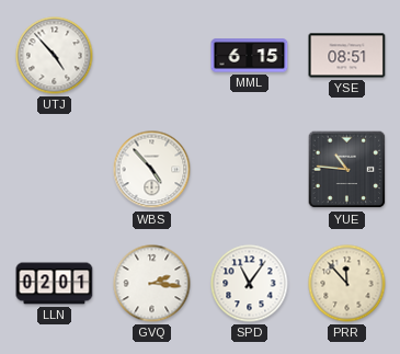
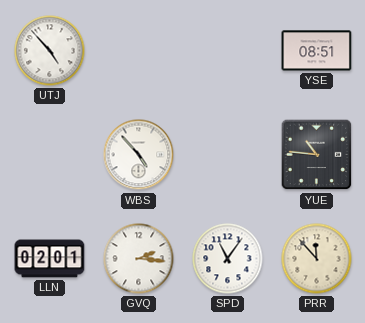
MML: 6:15 -> none (250, 56)
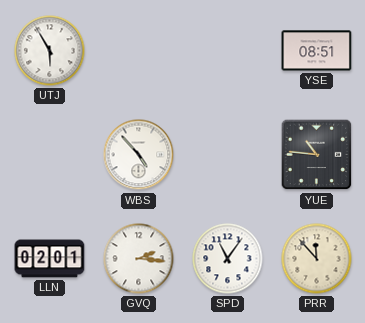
UTJ: 4:53 -> 5:55 (50, 51)
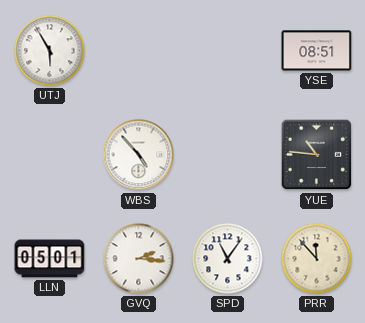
LLN: 02:01 -> 05:01 (50, 259)
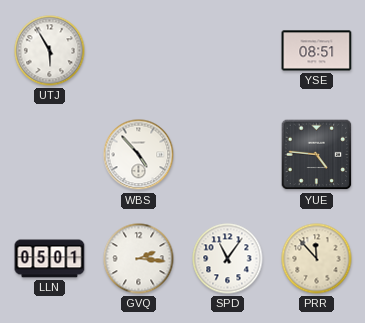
YUE: 10:46 -> 4:46 (317, 155)
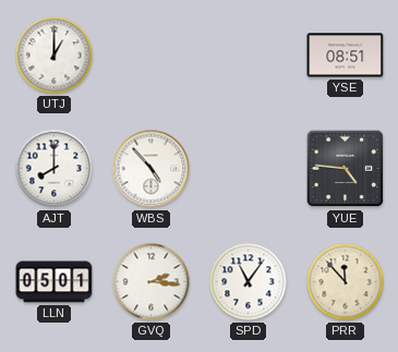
UTJ: 5:55 -> 1:00 (55, 56)
AJT: none -> 8:00 (55, 169)
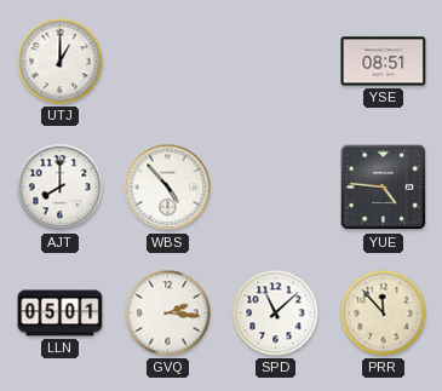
SPD: 11:06 -> 11:08 (276, 314)
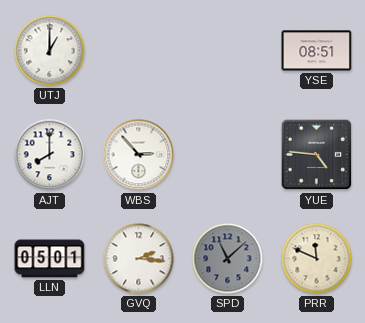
WBS: 4:53 -> 2:53 (139, 155)
SPD dial: white -> grey (228, 259)
PRR: 11:53 -> 11:49 (317, 259)
